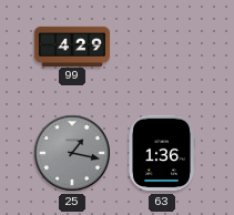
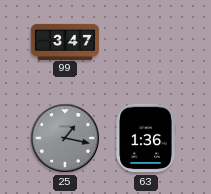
99: 4:29 -> 3:47 (65, 41)
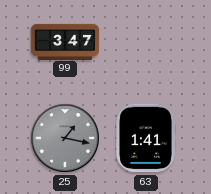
63: 1:36 -> 1:41 (146, 138)
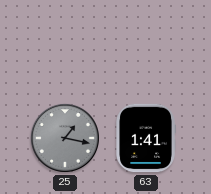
99: 3:47 -> none (65, 41)
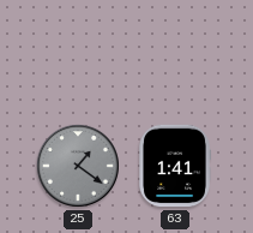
25: 1:17 -> 1:21 (78, 166)
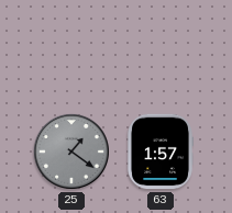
63: 1:41 -> 1:57 (161, 152)
